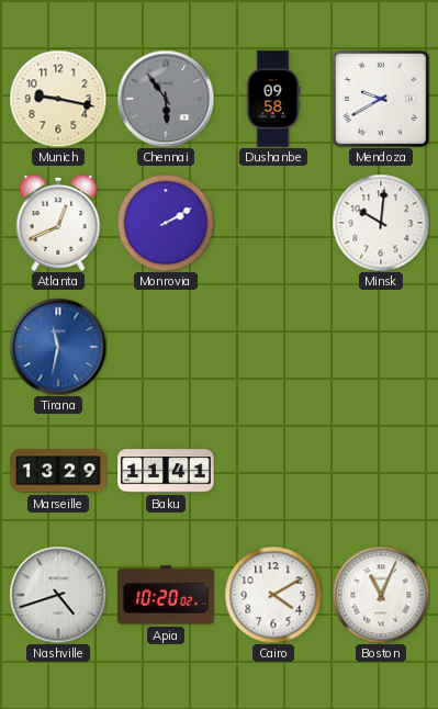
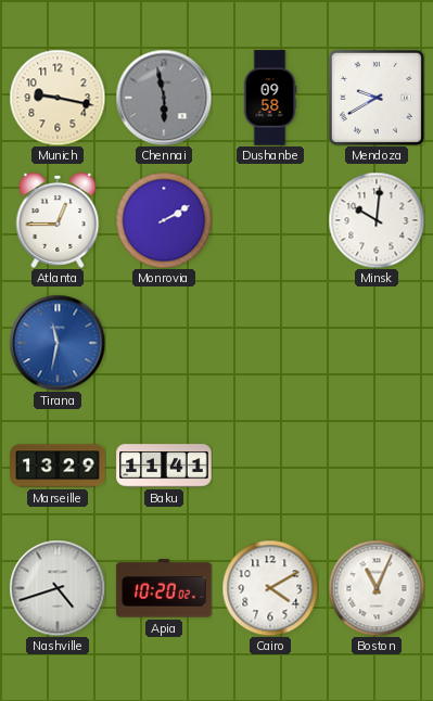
Chennai: 5:54 -> 5:58 (164, 98)
Atlanta: 12:41 -> 12:45 (58, 221)
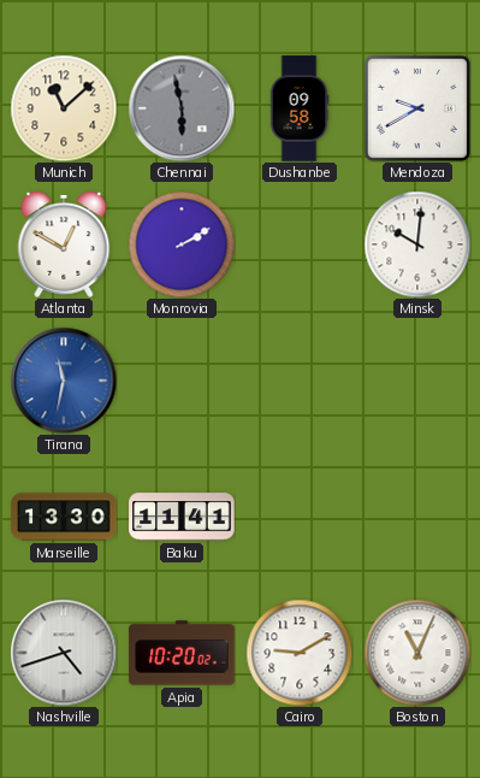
Munich: 9:17 -> 11:08 (64, 108)
Atlanta: 12:45 -> 12:50 (64, 246)
Marseille: 13:29 -> 13:30 (64, 517)
Cairo: 4:10 -> 9:10 (300, 653)
